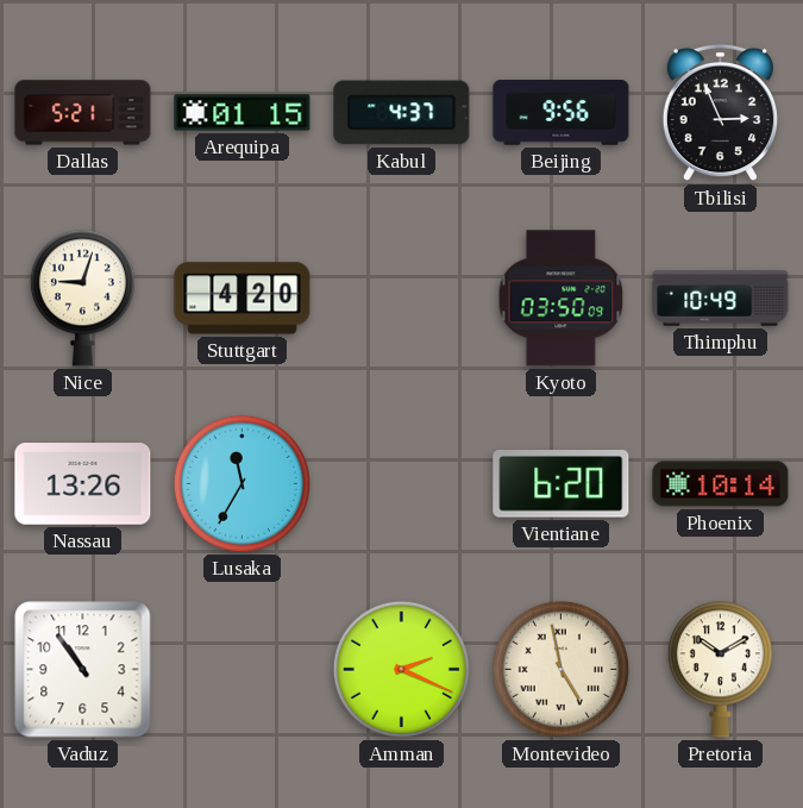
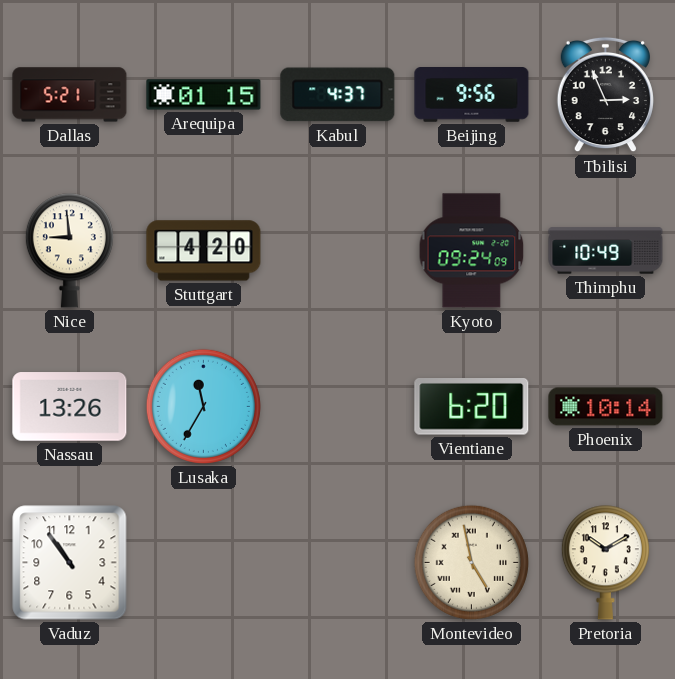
Nice: 9:03 -> 8:59 (69, 251)
Kyoto: 03:50 -> 09:24 (472, 251)
Amman: 2:19 -> none (401, 669)
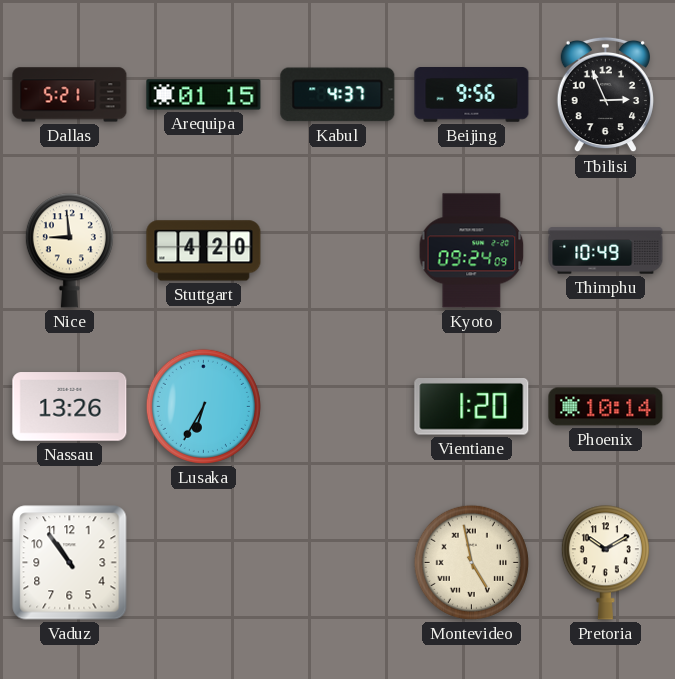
Lusaka: 11:35 -> 6:35 (203, 406)
Vientiane: 6:20 -> 1:20 (472, 407)
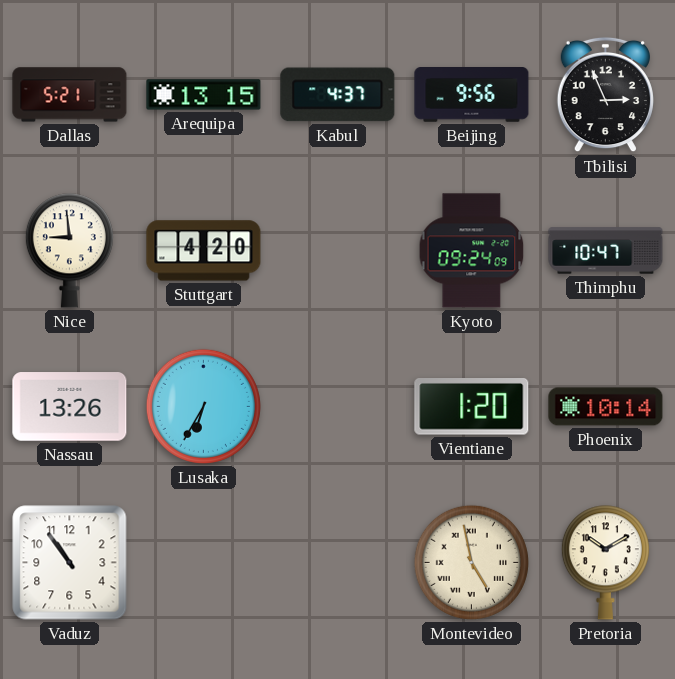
Arequipa: 01:15 -> 13:15 (204, 95)
Thimphu: 10:49 -> 10:47 (606, 251)
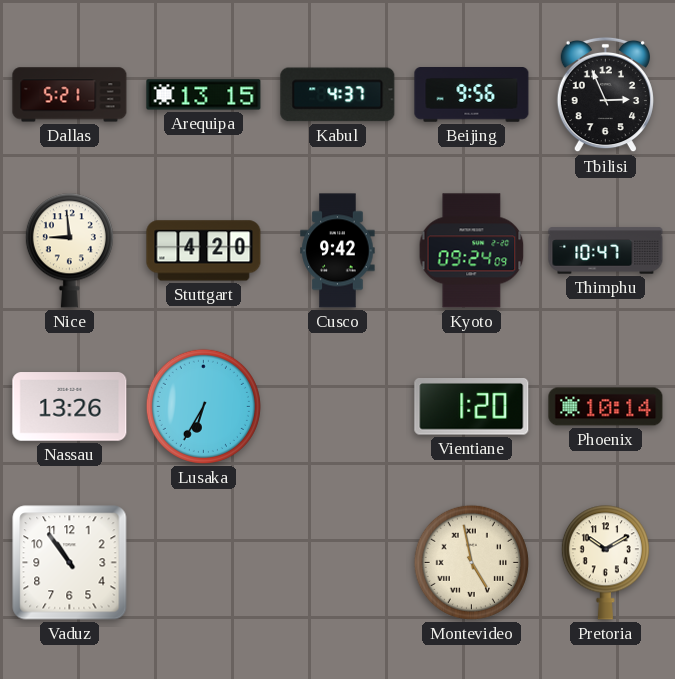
Cusco: none -> 9:42 (338, 251)
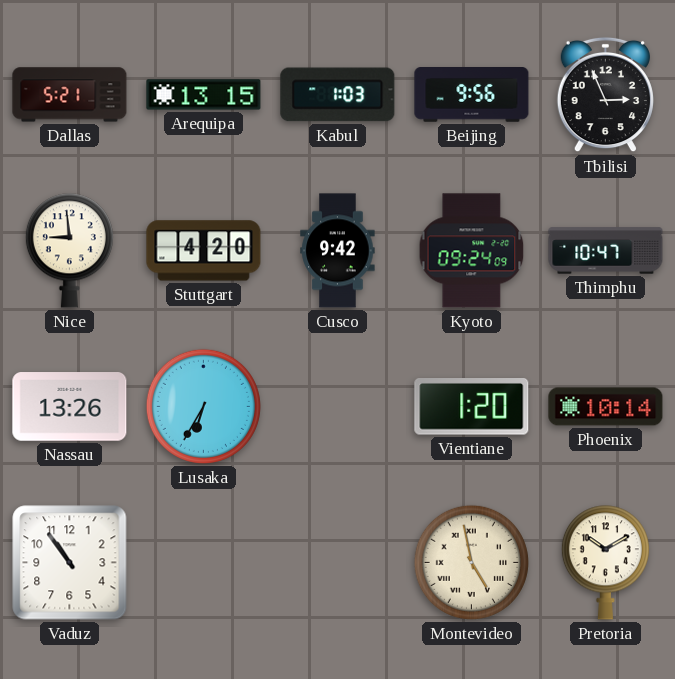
Kabul: 4:37 -> 1:03 (338, 95)
